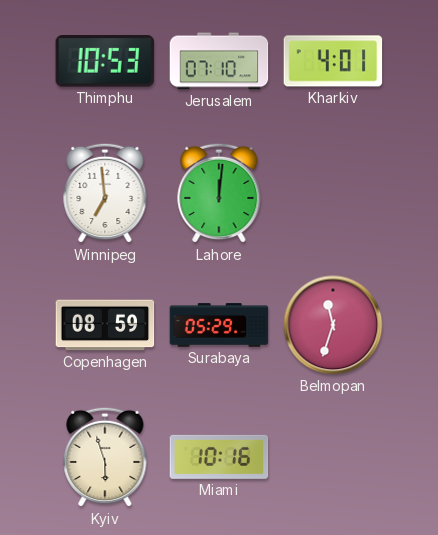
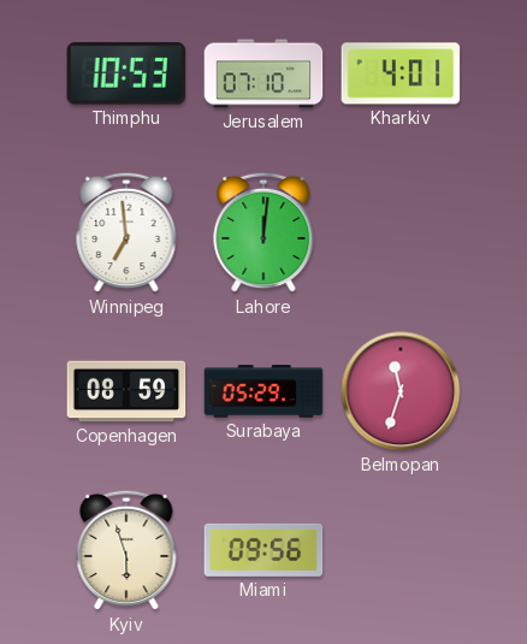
Miami: 10:16 -> 09:56 (263, 550)
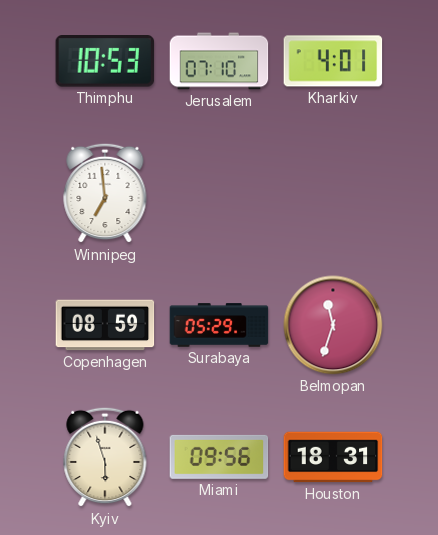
Lahore: 12:01 -> none (263, 232)
Houston: none -> 18:31 (333, 457)
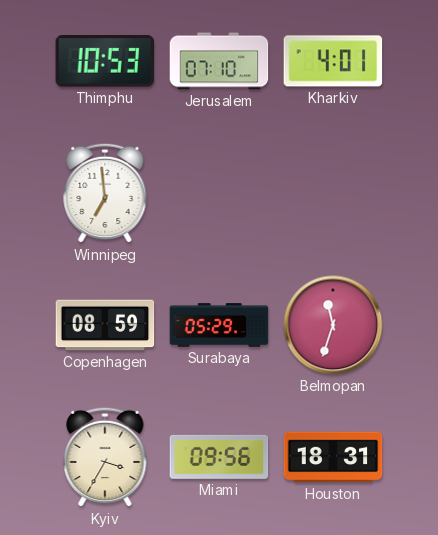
Kyiv: 5:57 -> 3:35 (105, 457)
